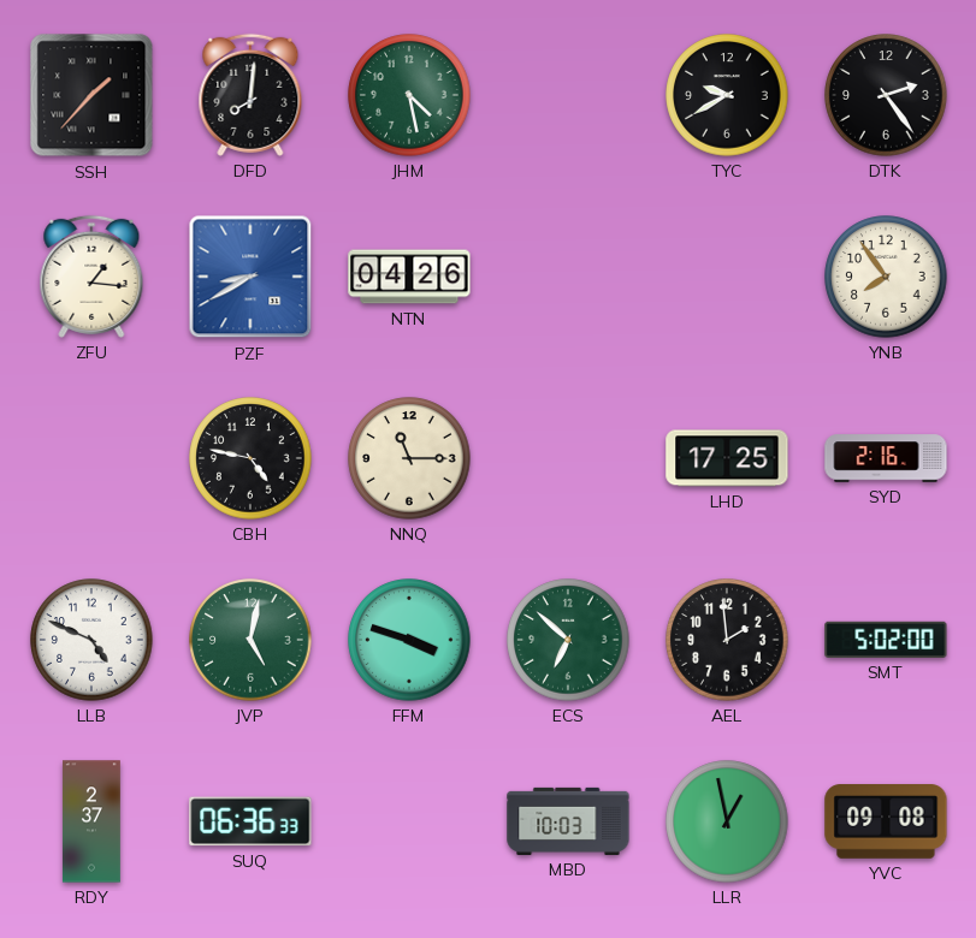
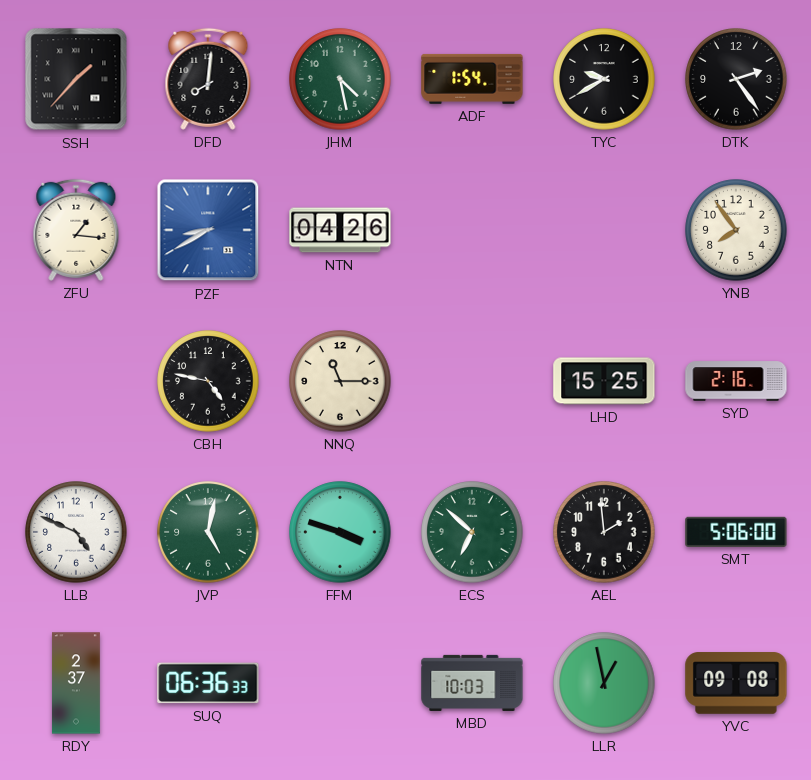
ADF: none -> 1:54 (472, 79)
LHD: 17:25 -> 15:25 (604, 381)
SMT: 5:02 -> 5:06 (736, 532)
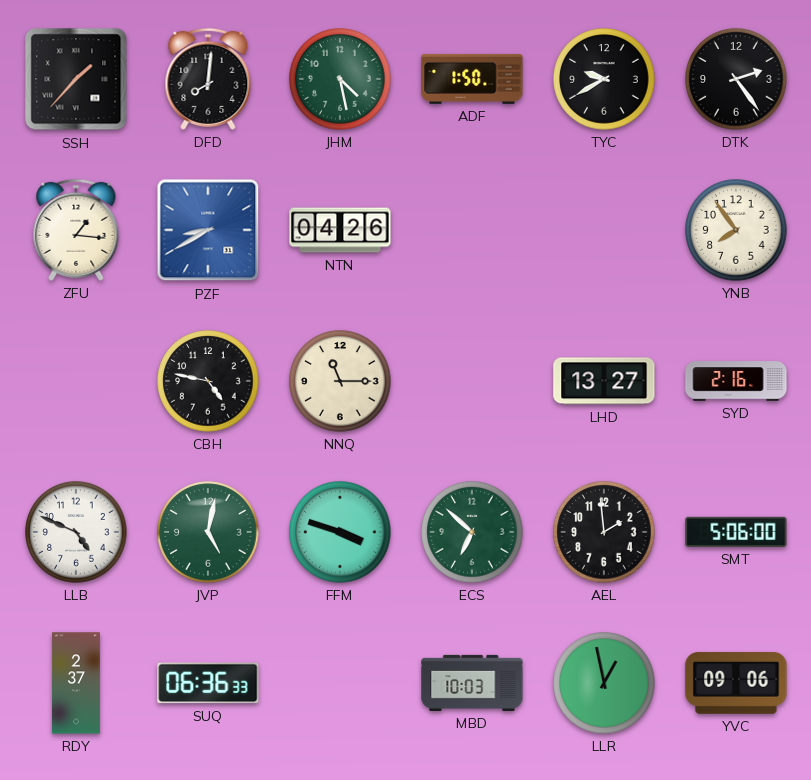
ADF: 1:54 -> 1:50 (472, 79)
LHD: 15:25 -> 13:27 (604, 381)
YVC: 09:08 -> 09:06 (736, 683)
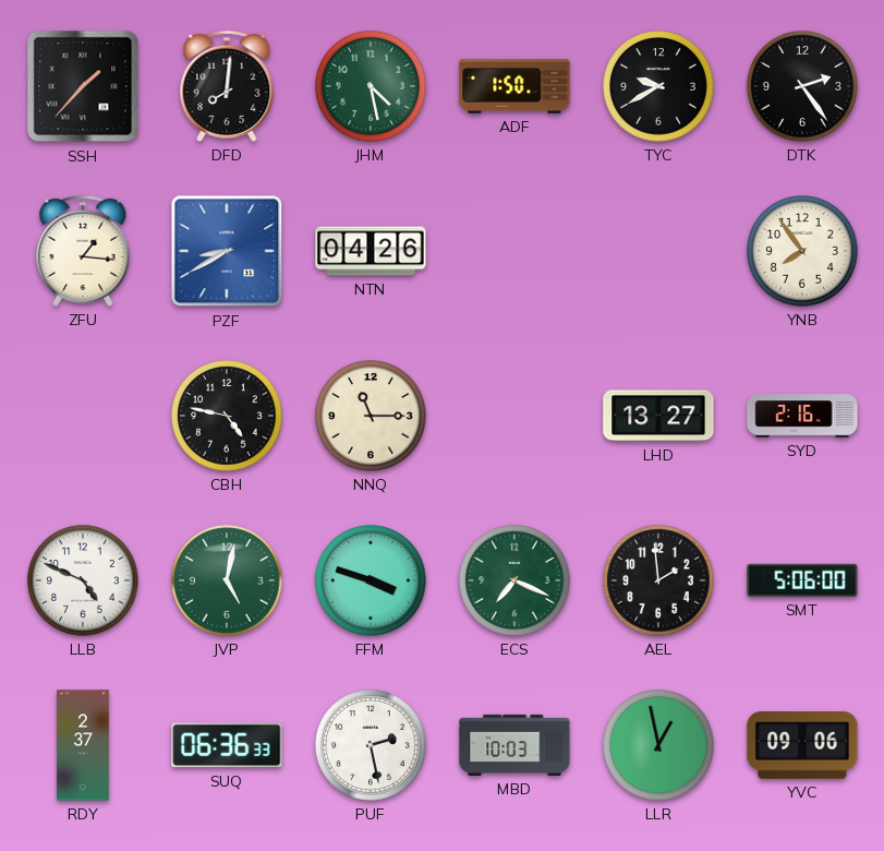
ECS: 6:52 -> 7:19 (514, 580)
PUF: none -> 2:28 (371, 745)
